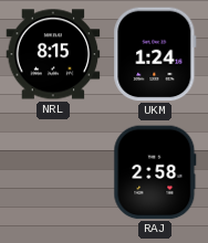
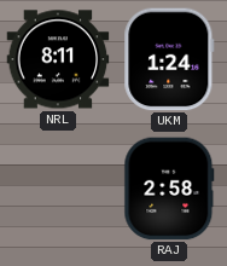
NRL: 8:15 -> 8:11 (58, 59)
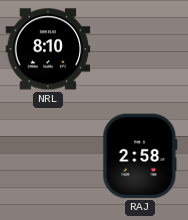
NRL: 8:11 -> 8:10 (48, 49)
UKM: 1:24 -> none (169, 59)
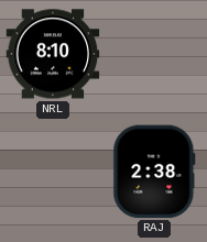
RAJ: 2:58 -> 2:38 (154, 172)
